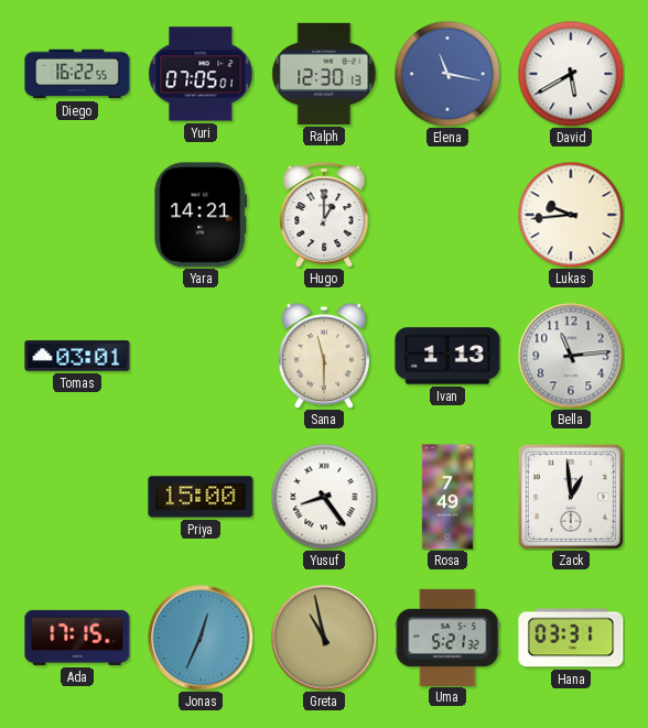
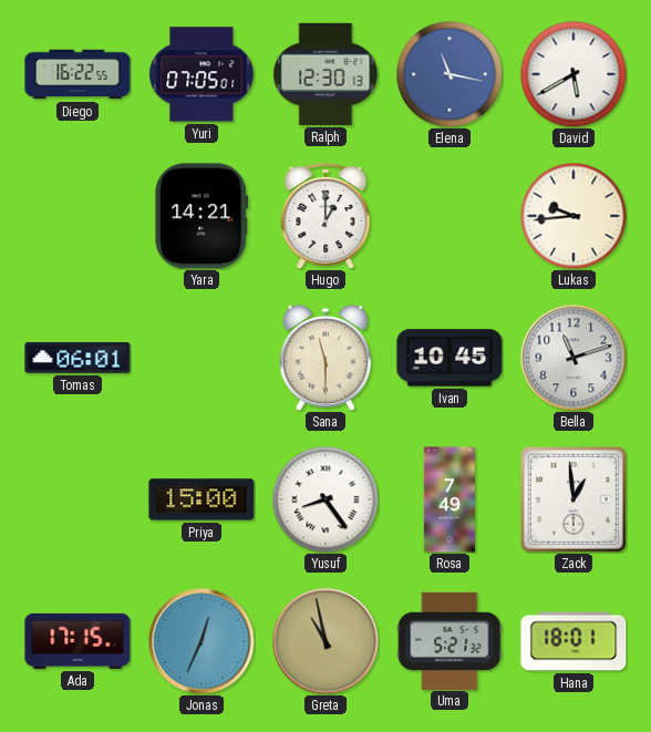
Tomas: 03:01 -> 06:01 (77, 358)
Ivan: 1:13 -> 10:45 (449, 358)
Bella: 11:14 -> 11:12 (573, 358)
Hana: 03:31 -> 18:01 (573, 641)
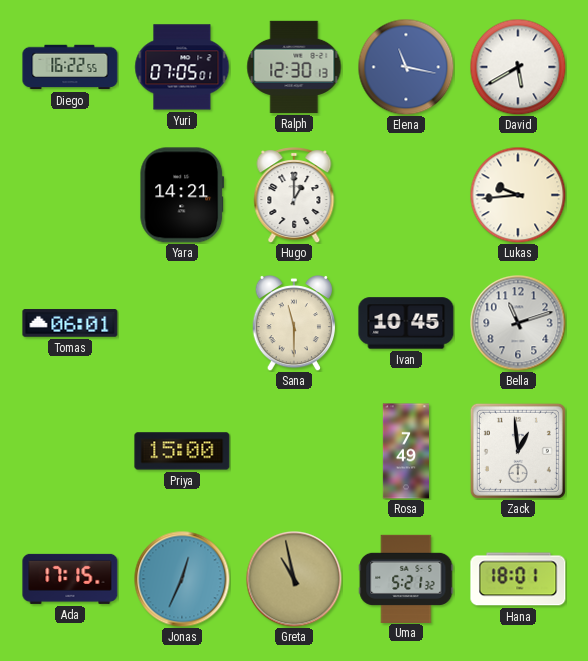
Yusuf: 8:24 -> none (325, 499)
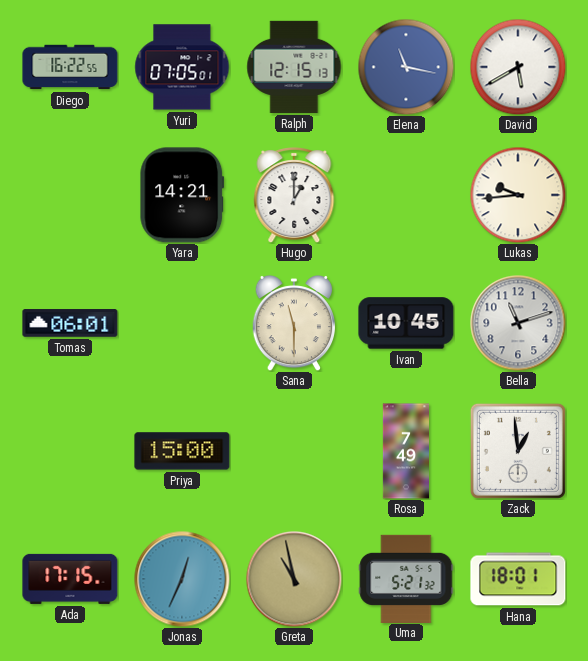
Ralph: 12:30 -> 12:15 (294, 67)
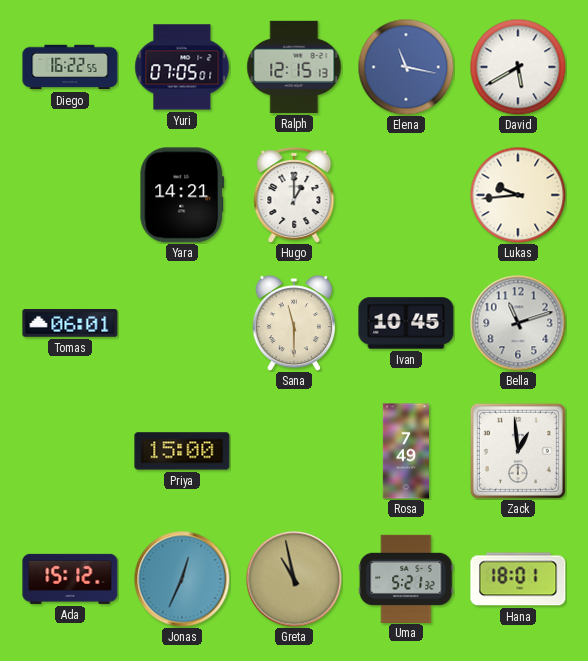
Ada: 17:15 -> 15:12 (70, 579)
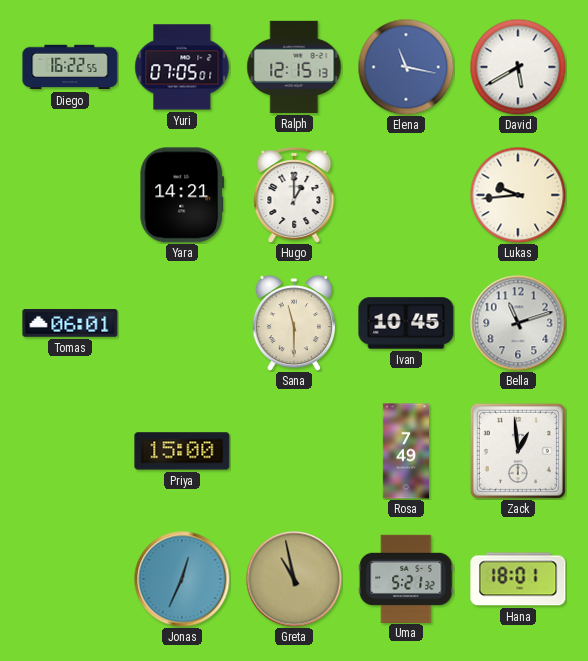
Ada: 15:12 -> none (70, 579)
